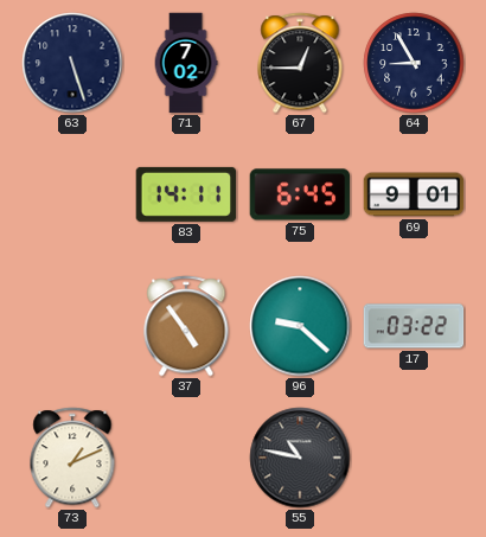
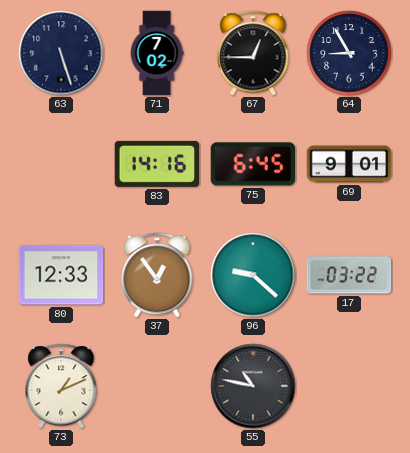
83: 14:11 -> 14:16 (157, 164)
80: none -> 12:33 (61, 275)
37: 4:54 -> 12:54 (157, 275)
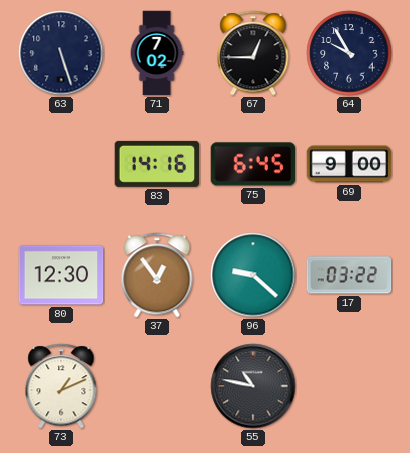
64: 8:55 -> 9:55 (349, 53)
69: 9:01 -> 9:00 (349, 164)
80: 12:33 -> 12:30 (61, 275)
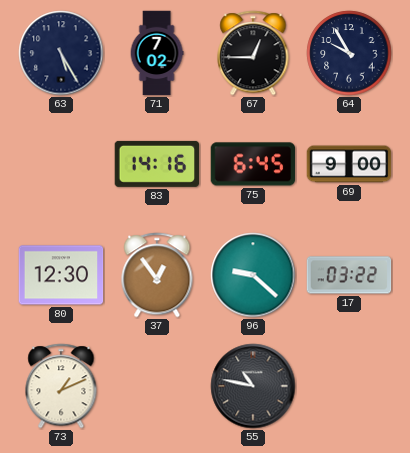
63: 5:27 -> 5:25 (61, 53)
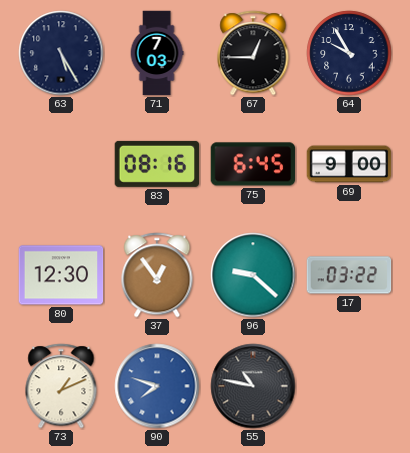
71: 7:02 -> 7:03 (157, 53)
83: 14:16 -> 08:16 (157, 164)
90: none -> 7:48 (157, 386)
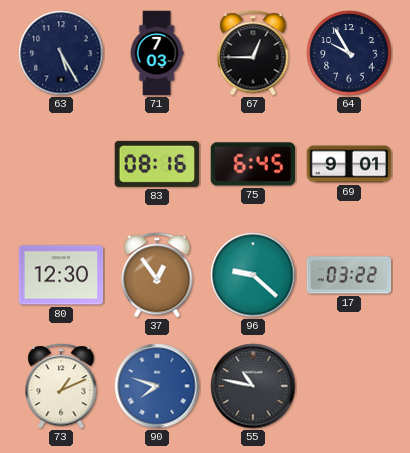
69: 9:00 -> 9:01 (349, 164)
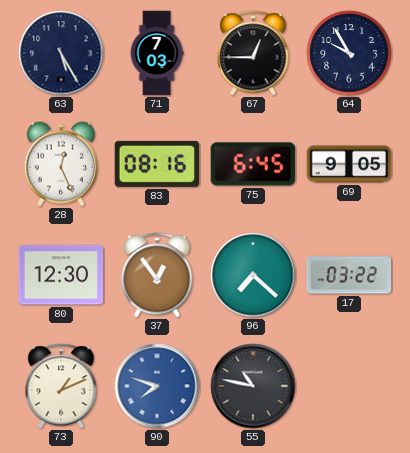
28: none -> 12:26 (61, 164)
69: 9:01 -> 9:05 (349, 164)
96: 9:22 -> 7:22 (253, 275)
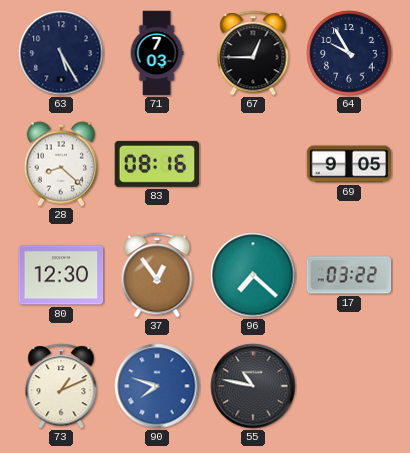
28: 12:26 -> 8:22 (61, 164)
75: 6:45 -> none (253, 164)
